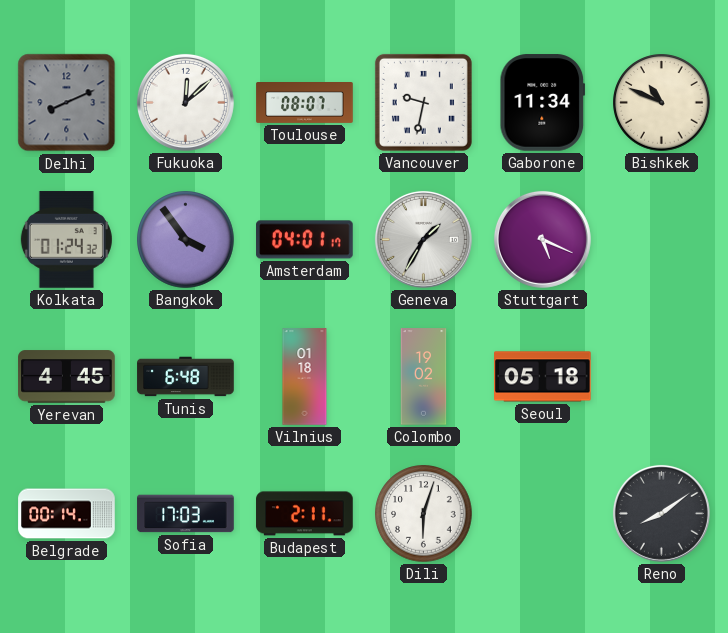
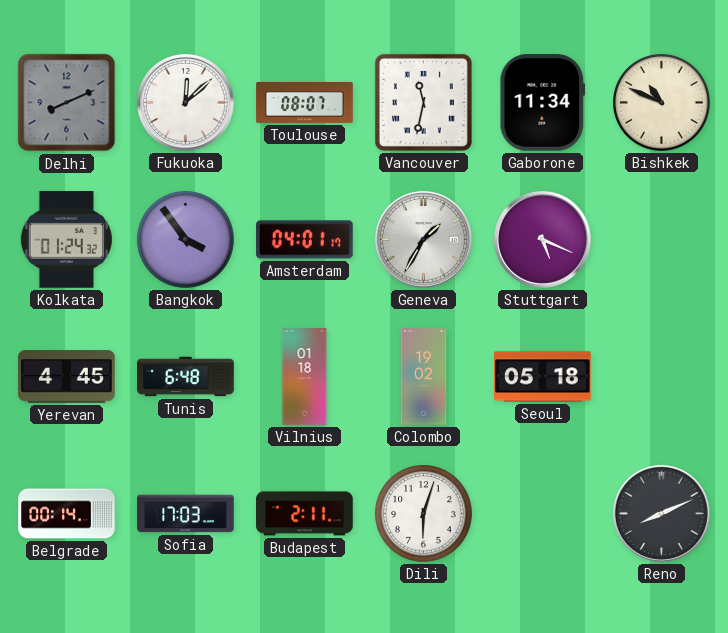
Vancouver: 9:32 -> 11:32 (423, 102)
Reno: 8:09 -> 8:11 (661, 513)
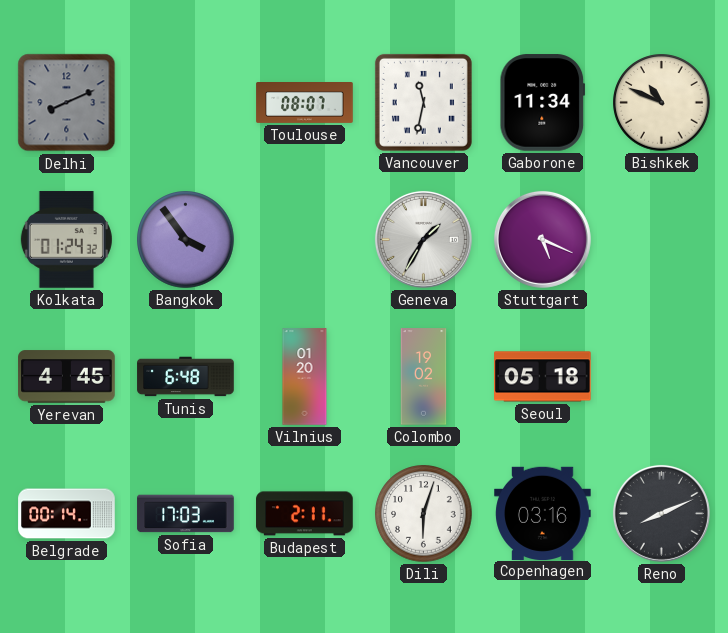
Fukuoka: 12:08 -> none (185, 102)
Amsterdam: 04:01 -> none (305, 240)
Vilnius: 01:18 -> 01:20 (305, 377)
Copenhagen: none -> 03:16 (543, 513)
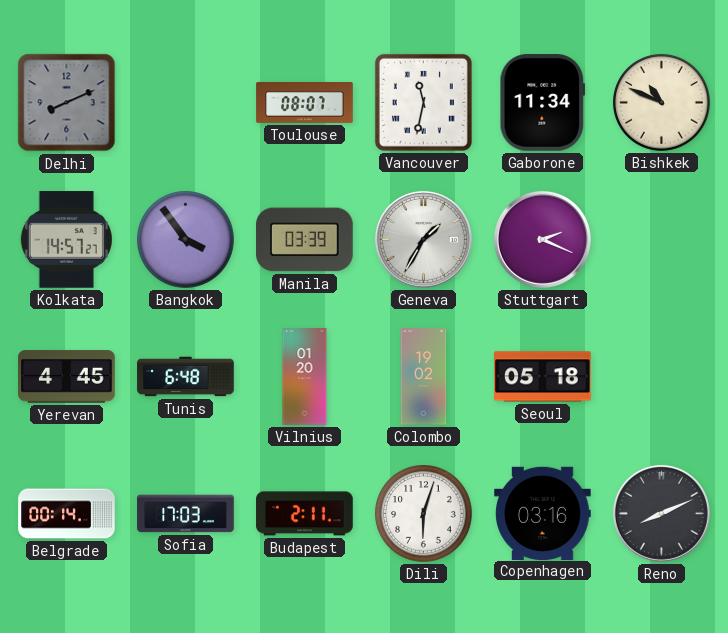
Kolkata: 01:24 -> 14:57 (66, 240)
Manila: none -> 03:39 (305, 240)
Stuttgart: 5:19 -> 2:19 (542, 239)
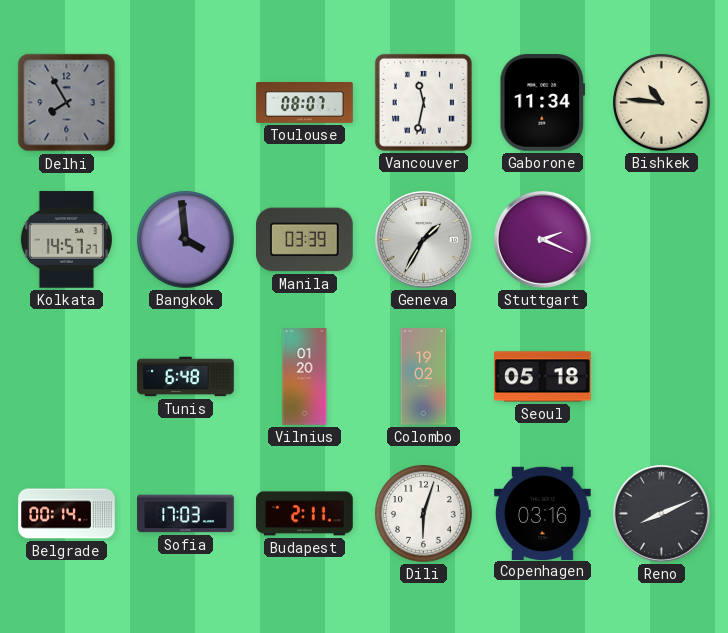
Delhi: 8:11 -> 7:55 (67, 103)
Bishkek: 10:49 -> 10:46 (662, 103)
Bangkok: 3:54 -> 3:59 (186, 240)
Yerevan: 4:45 -> none (67, 377)
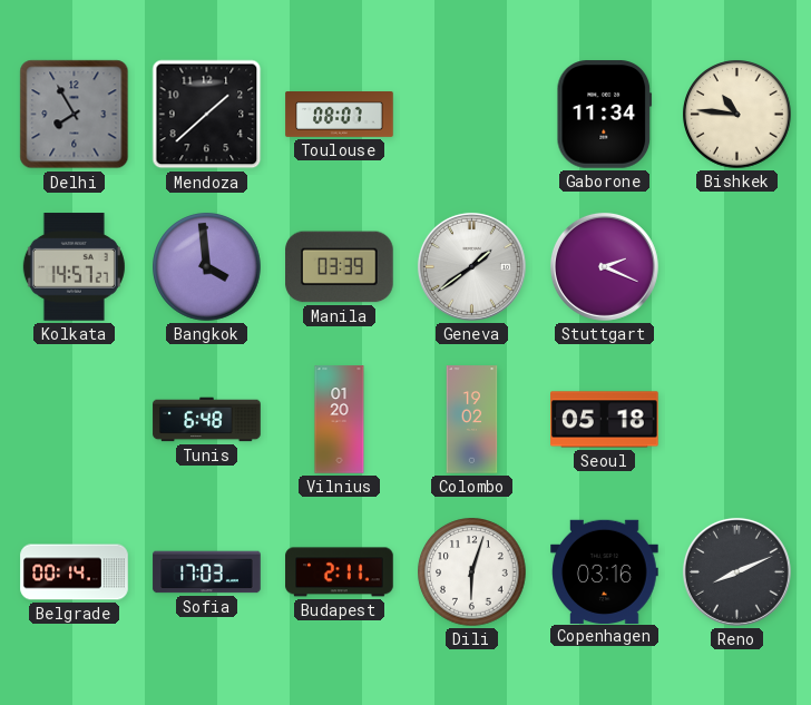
Mendoza: none -> 1:38 (207, 115)
Vancouver: 11:32 -> none (423, 102)
Geneva: 1:35 -> 1:39 (471, 266)
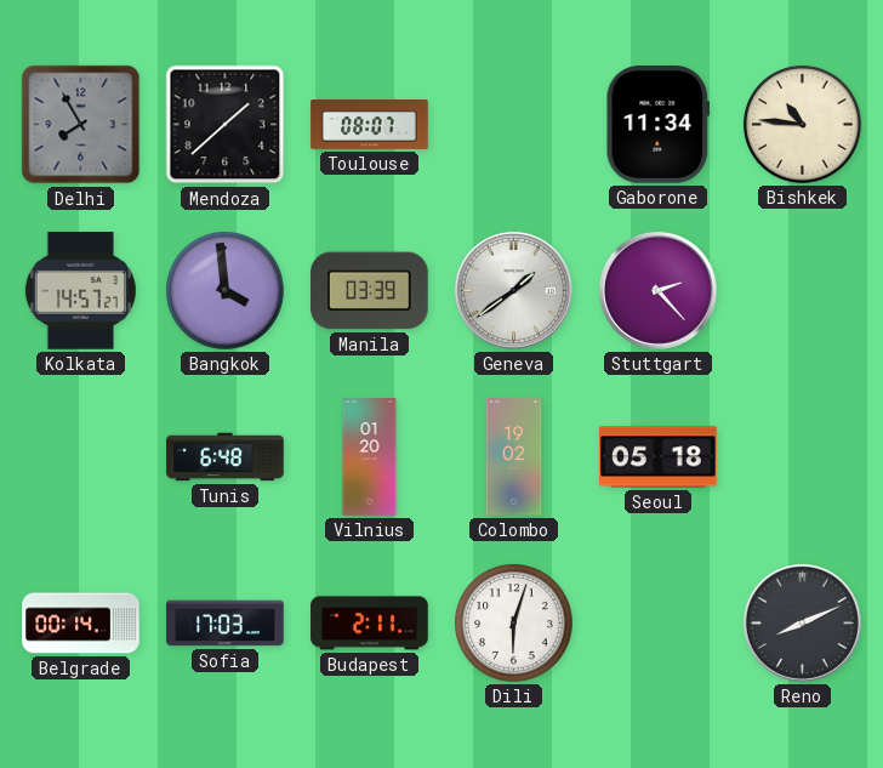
Stuttgart: 2:19 -> 2:23 (657, 290)
Copenhagen: 03:16 -> none (605, 571)
